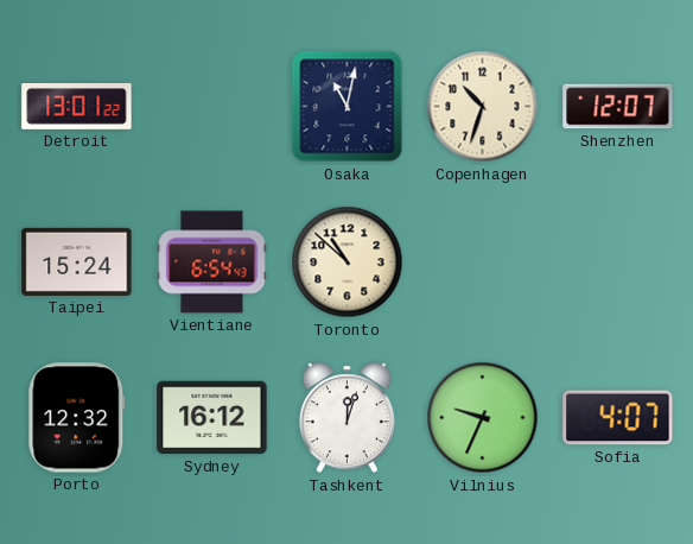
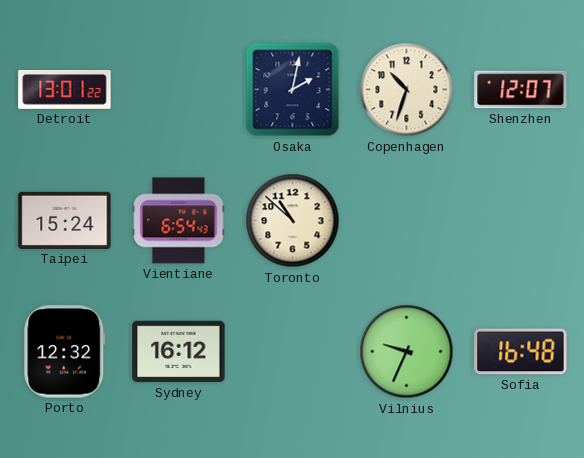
Osaka: 11:02 -> 2:02 (293, 90)
Tashkent: 12:03 -> none (346, 418)
Sofia: 4:07 -> 16:48 (521, 352)
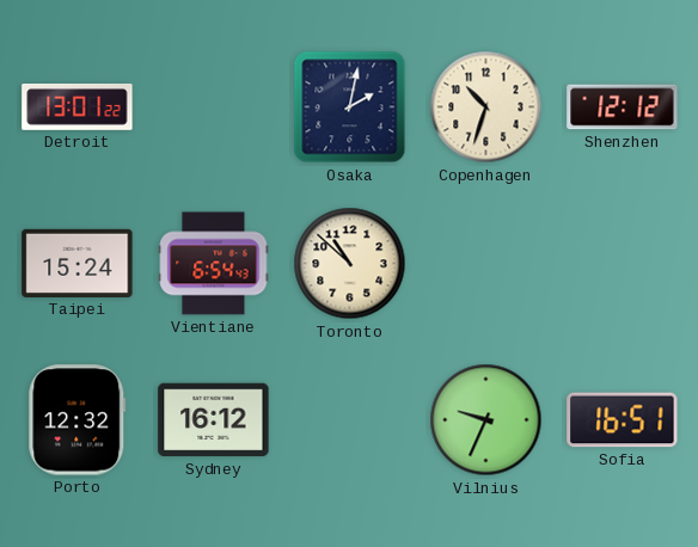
Shenzhen: 12:07 -> 12:12 (623, 107)
Sofia: 16:48 -> 16:51 (623, 420)
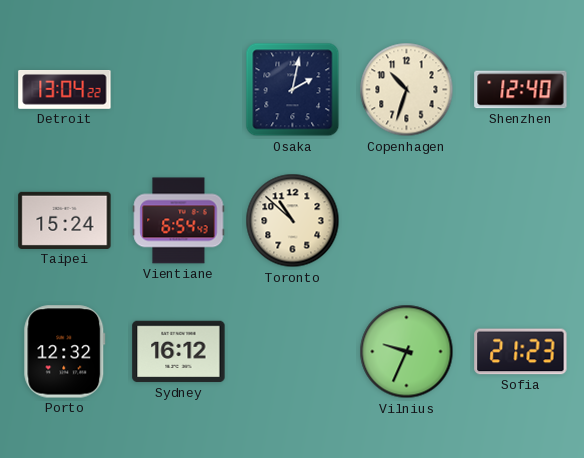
Detroit: 13:01 -> 13:04 (65, 90)
Shenzhen: 12:12 -> 12:40 (521, 90)
Sofia: 16:51 -> 21:23 (521, 352)
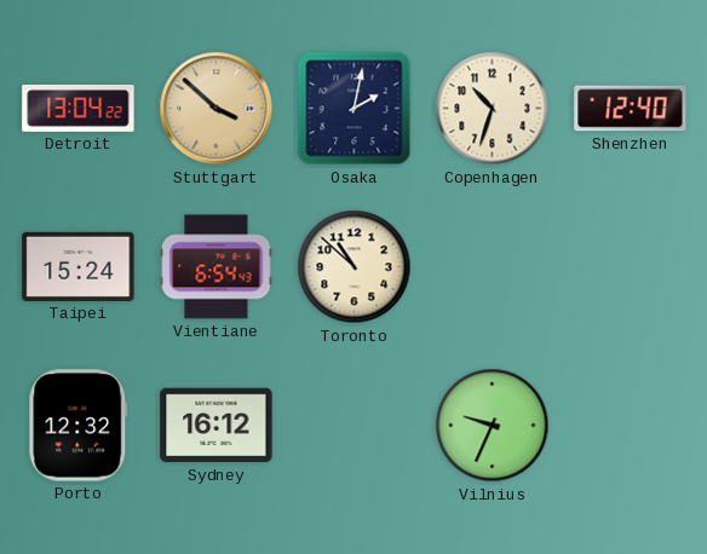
Stuttgart: none -> 3:52 (217, 109)
Sofia: 21:23 -> none (521, 352)
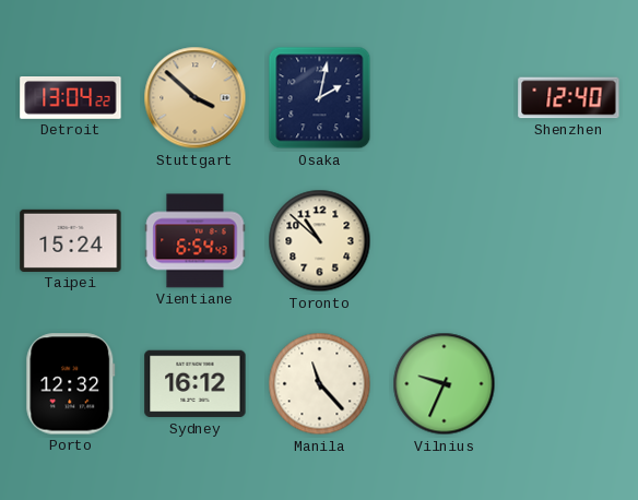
Copenhagen: 10:33 -> none (493, 109)
Manila: none -> 11:23 (320, 384)
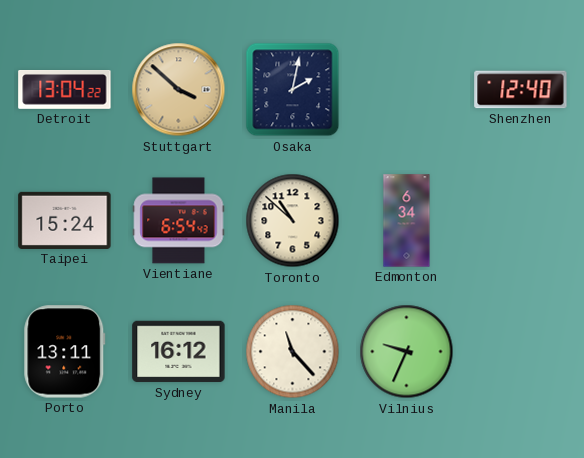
Edmonton: none -> 6:34 (407, 221)
Porto: 12:32 -> 13:11 (65, 352)
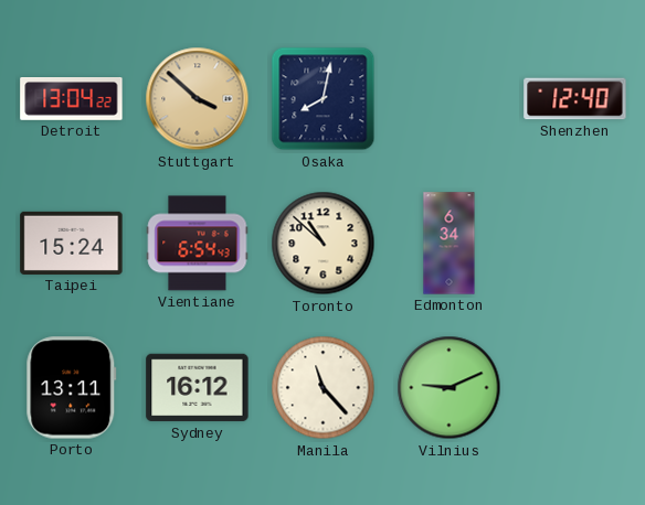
Osaka: 2:02 -> 8:02 (324, 99)
Vilnius: 9:34 -> 9:11 (450, 388)
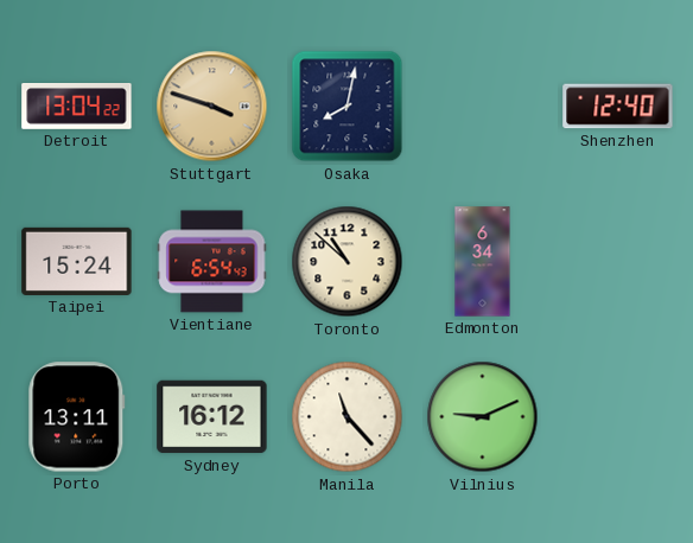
Stuttgart: 3:52 -> 3:48 (212, 107)
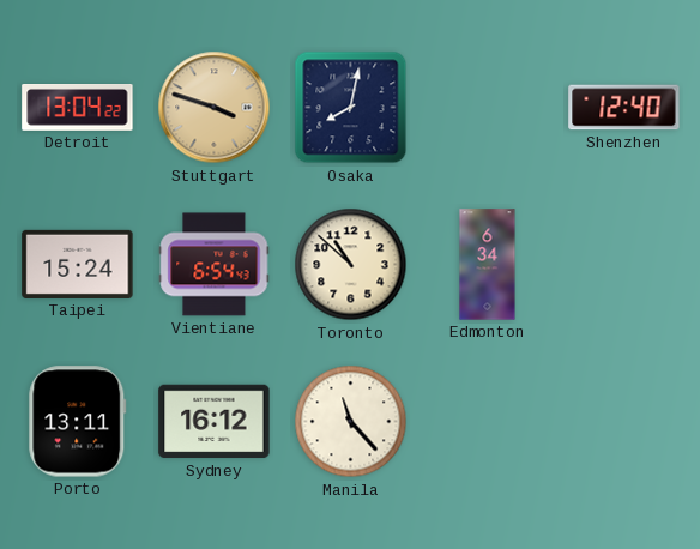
Vilnius: 9:11 -> none (483, 417)
